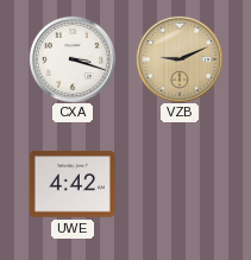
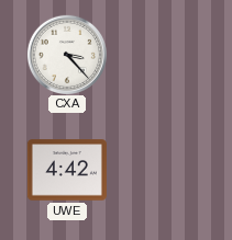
CXA: 3:18 -> 3:23 (66, 54)
VZB: 9:11 -> none (178, 58)
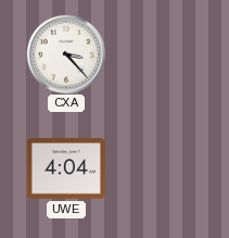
UWE: 4:42 -> 4:04 (66, 168)
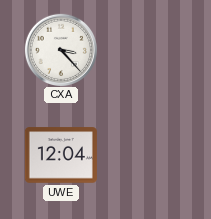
UWE: 4:04 -> 12:04 (61, 155)
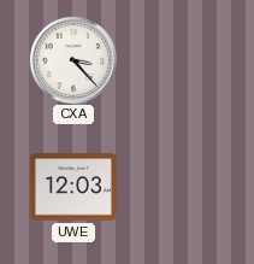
UWE: 12:04 -> 12:03 (73, 187)
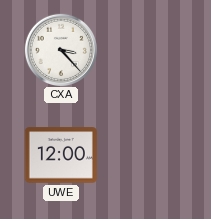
UWE: 12:03 -> 12:00 (61, 155)
